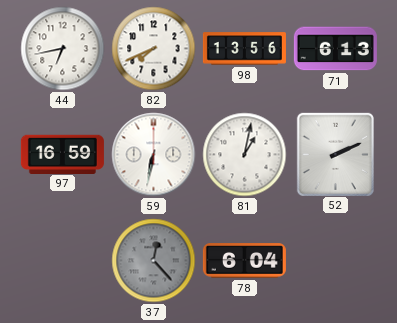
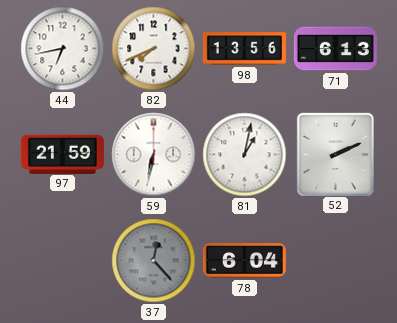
97: 16:59 -> 21:59 (62, 154)
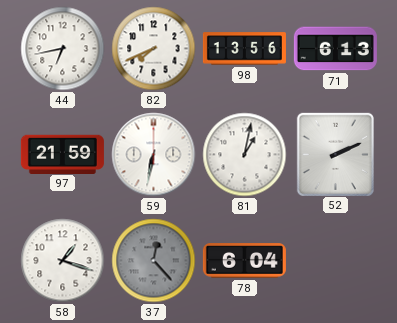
58: none -> 1:18 (63, 261)
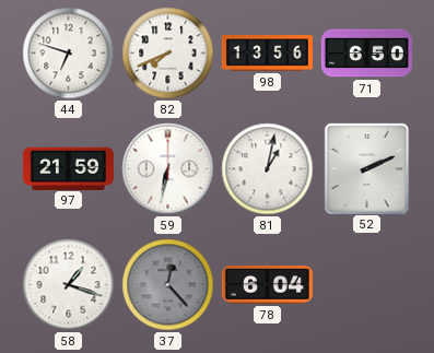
44: 6:43 -> 6:48 (69, 54)
71: 6:13 -> 6:50 (366, 54)
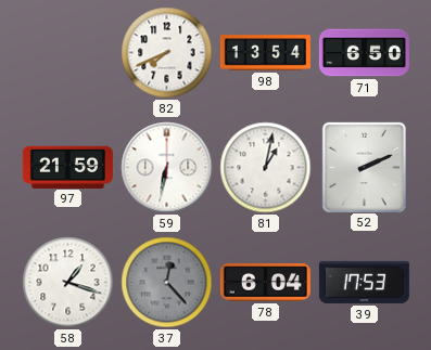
44: 6:48 -> none (69, 54)
98: 13:56 -> 13:54 (265, 53)
39: none -> 17:53 (364, 282)
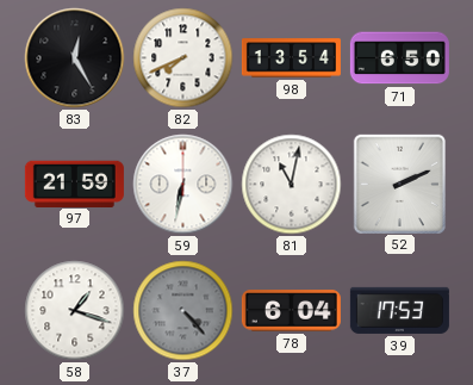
83: none -> 12:25 (75, 58)
81: 1:02 -> 11:02 (292, 185)
37: 12:23 -> 4:23 (183, 311)
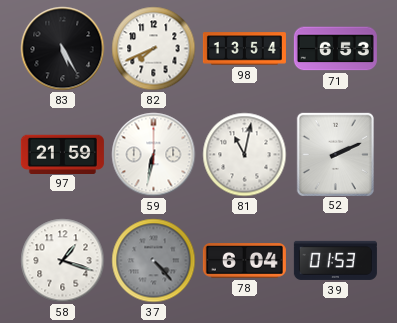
83: 12:25 -> 5:25 (63, 49)
71: 6:50 -> 6:53 (335, 49)
39: 17:53 -> 01:53 (335, 260)
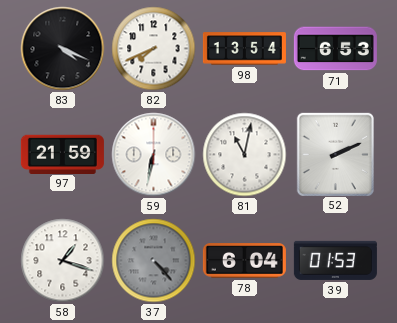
83: 5:25 -> 4:19 (63, 49)
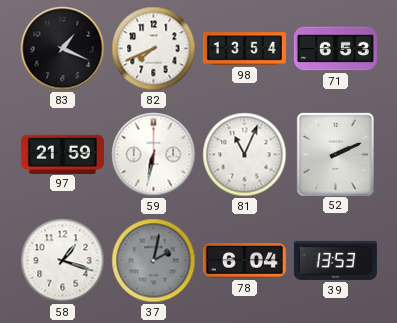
83: 4:19 -> 1:19 (63, 49)
81: 11:02 -> 11:04 (245, 155)
37: 4:23 -> 2:02 (154, 261)
39: 01:53 -> 13:53 (335, 260)
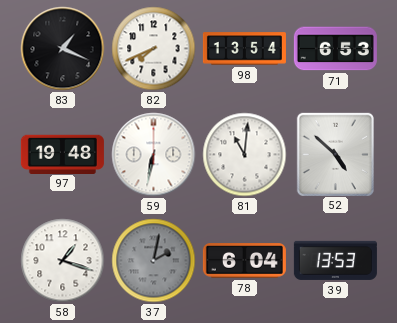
97: 21:59 -> 19:48 (62, 154)
81: 11:04 -> 11:01 (245, 155)
52: 2:11 -> 4:52 (335, 154)
